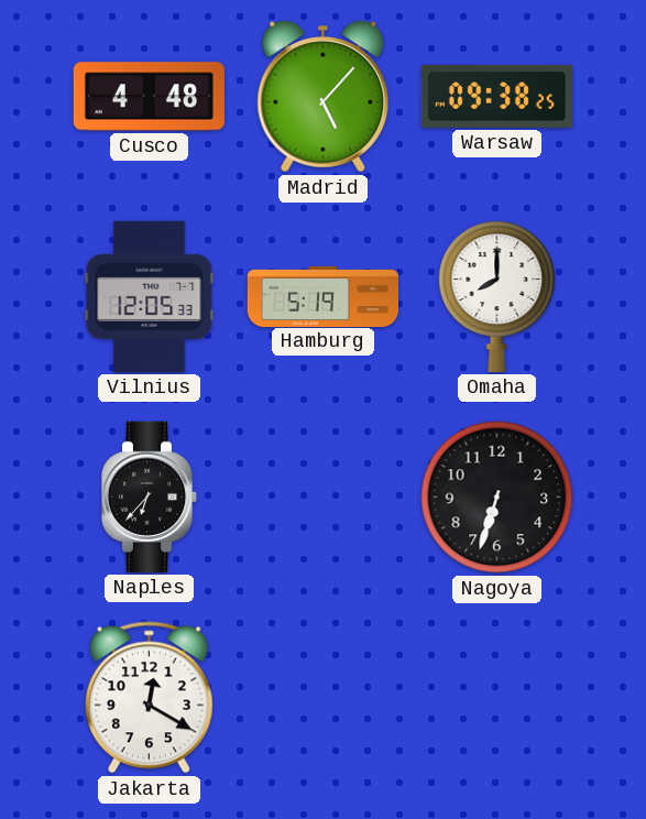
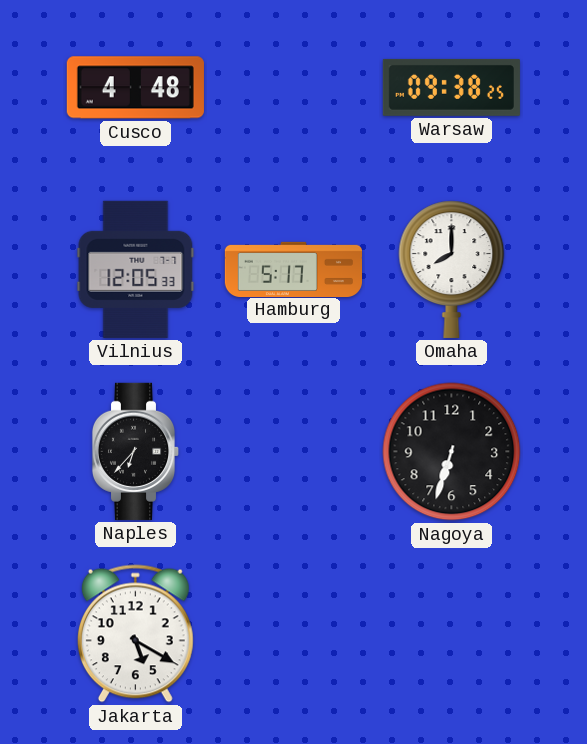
Madrid: 5:07 -> none (324, 97)
Hamburg: 5:19 -> 5:17 (293, 269)
Jakarta: 12:20 -> 5:20 (135, 634)
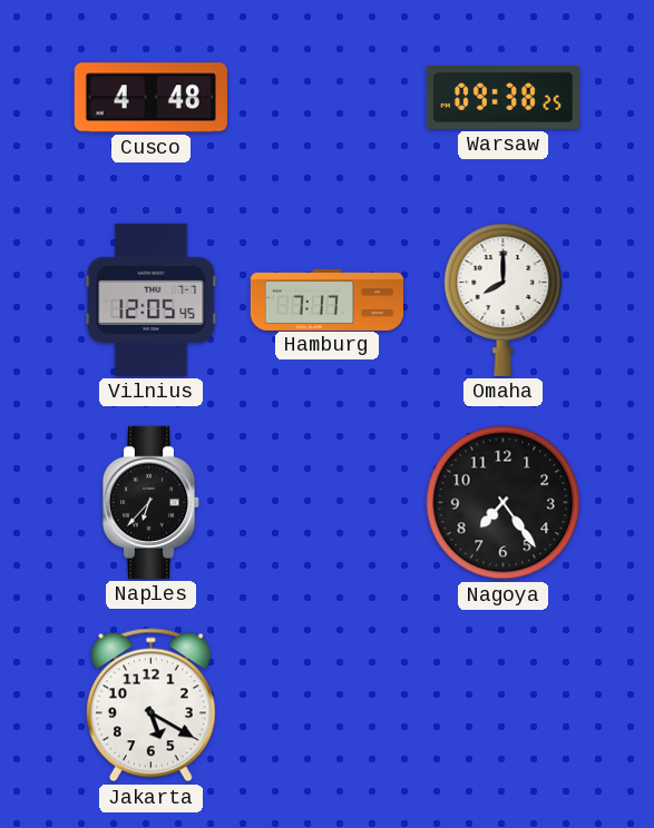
Vilnius: 12:05:33 -> 12:05:45 (152, 299)
Hamburg: 5:17 -> 7:17 (326, 299)
Nagoya: 6:33 -> 7:24 (504, 503)
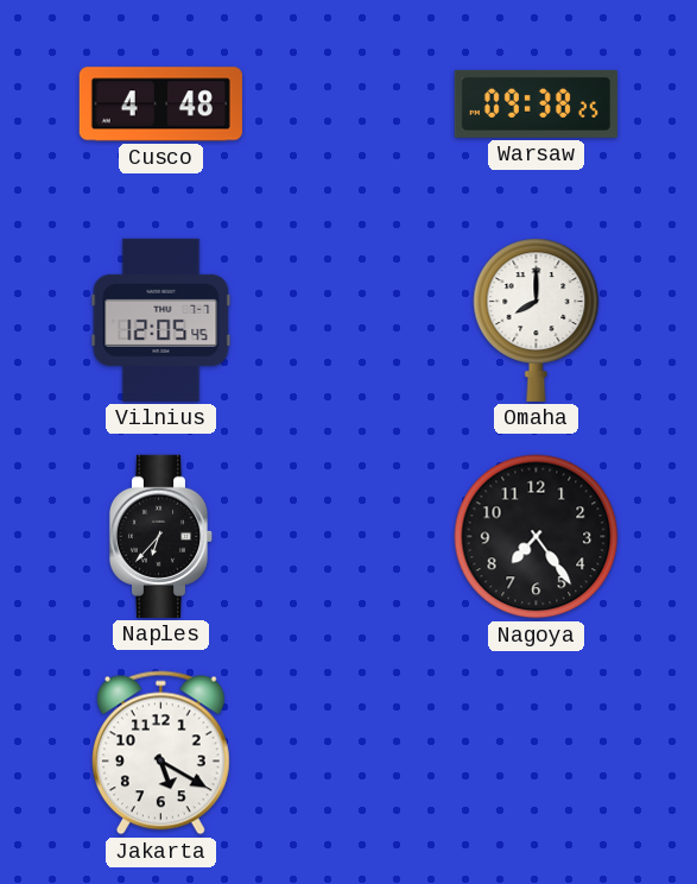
Hamburg: 7:17 -> none (326, 299)
